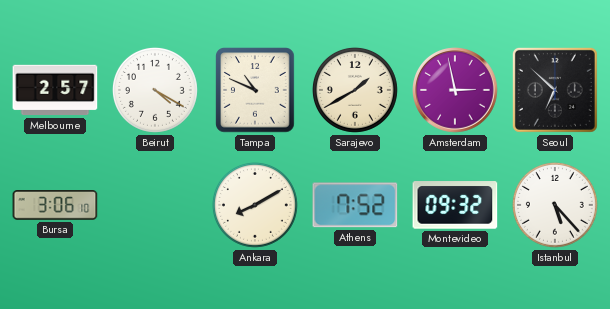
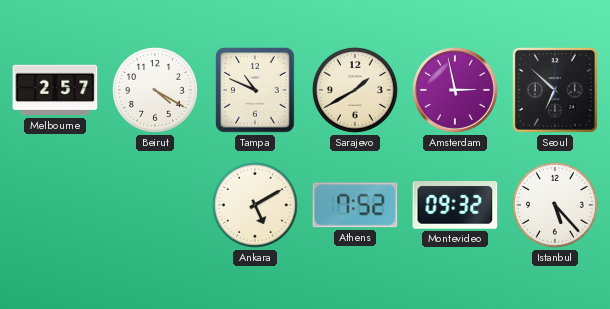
Bursa: 3:06 -> none (55, 206)
Ankara: 8:10 -> 5:10 (255, 205)
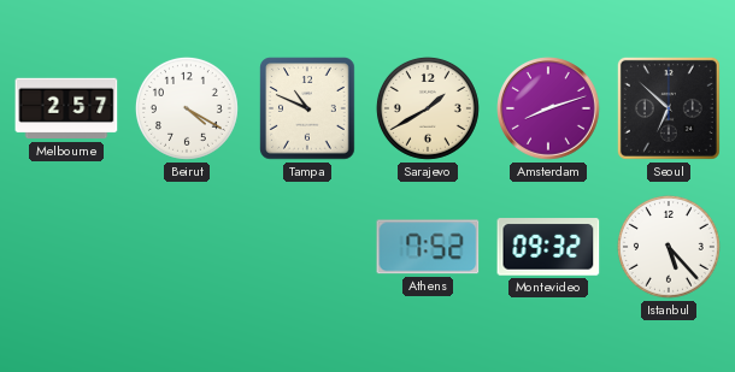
Amsterdam: 2:58 -> 8:12 (549, 110)
Ankara: 5:10 -> none (255, 205)
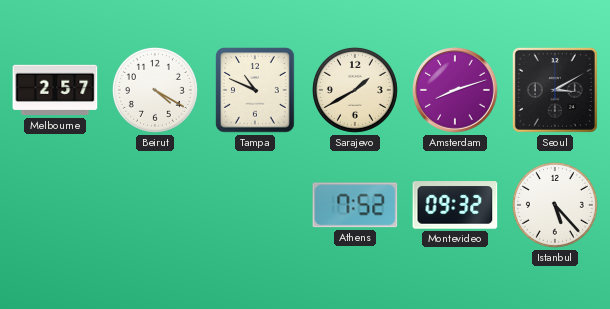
Seoul: 6:52 -> 3:10 (555, 90)
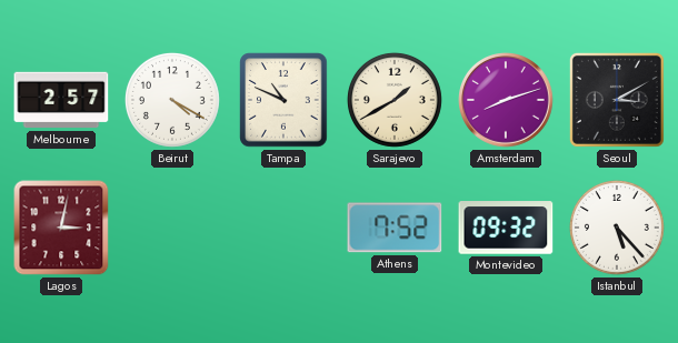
Lagos: none -> 3:02 (61, 228)
